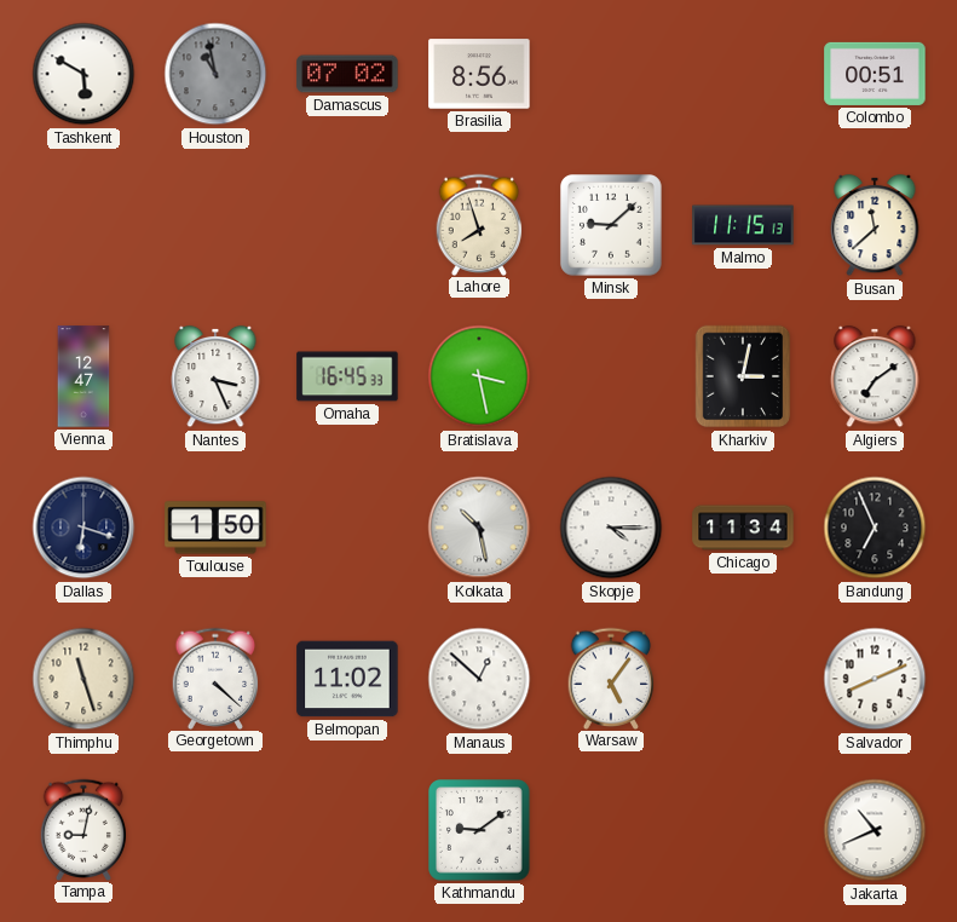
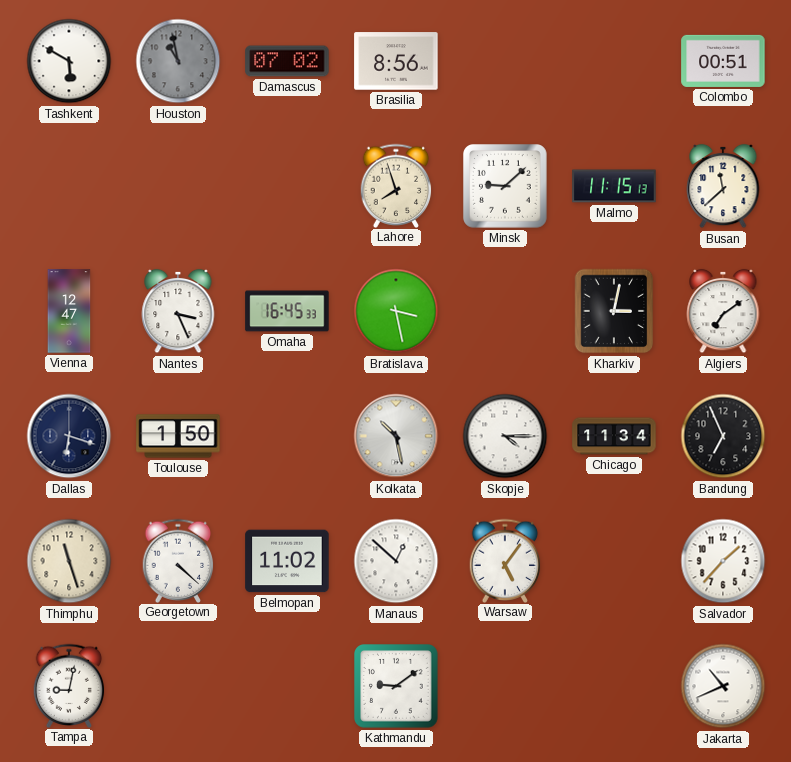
Salvador: 8:11 -> 1:37 (723, 561)
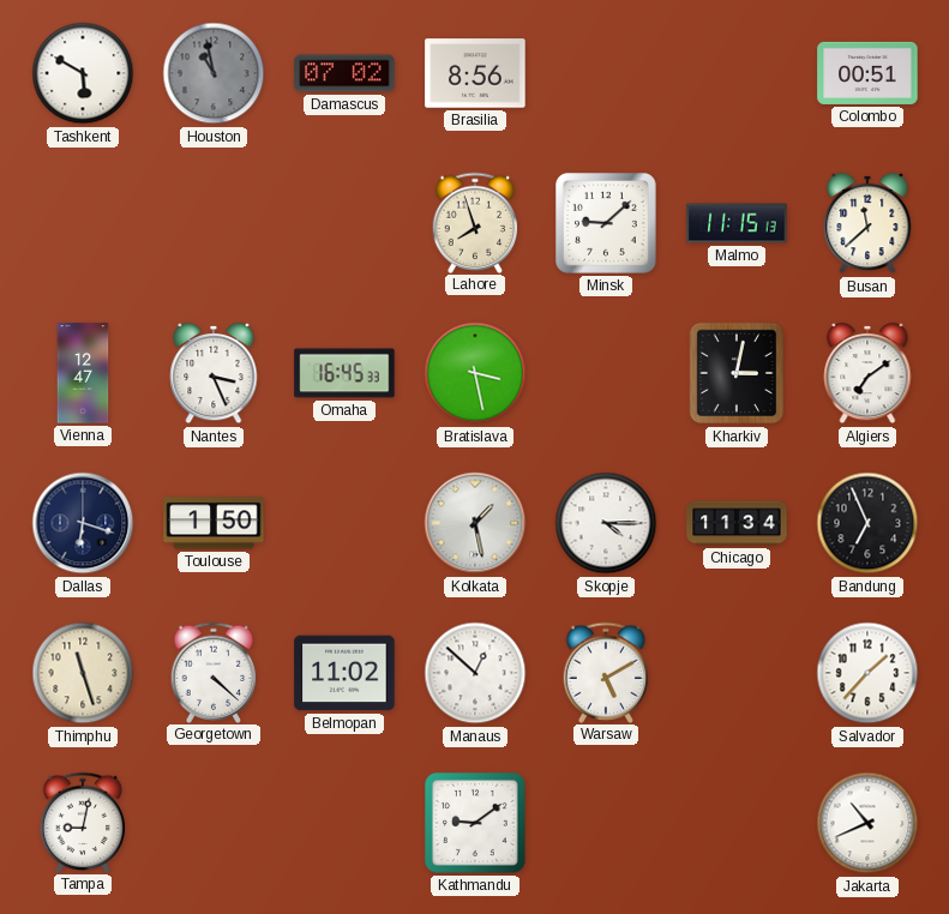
Kolkata: 10:28 -> 1:28 (475, 523)
Warsaw: 5:06 -> 5:10 (606, 672)
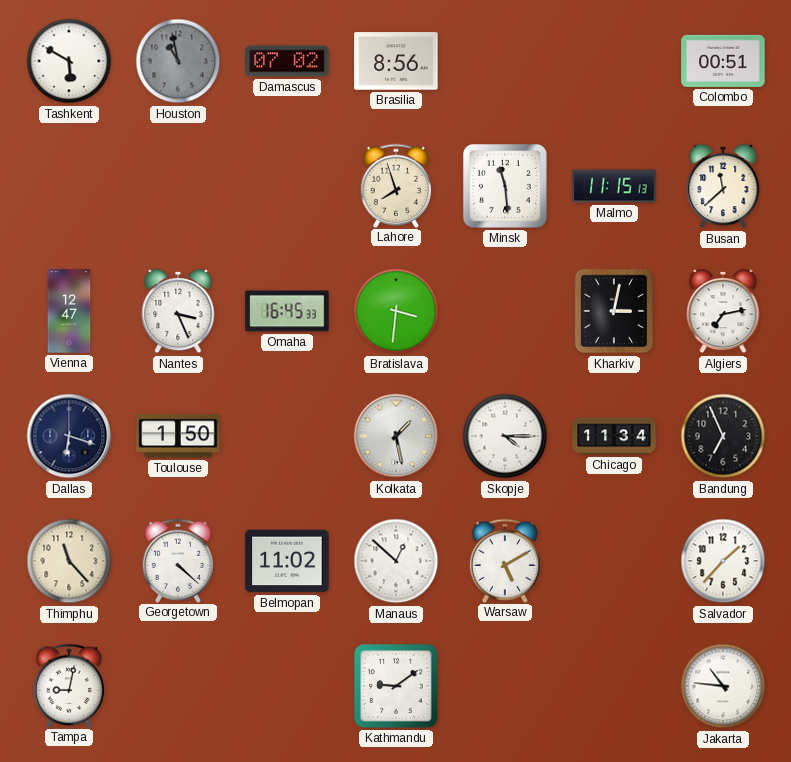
Minsk: 9:08 -> 11:29 (506, 187)
Bratislava: 3:28 -> 3:31 (396, 311)
Algiers: 7:09 -> 7:13 (723, 311)
Thimphu: 11:27 -> 11:23 (69, 561)
Jakarta: 10:41 -> 10:46 (723, 686)
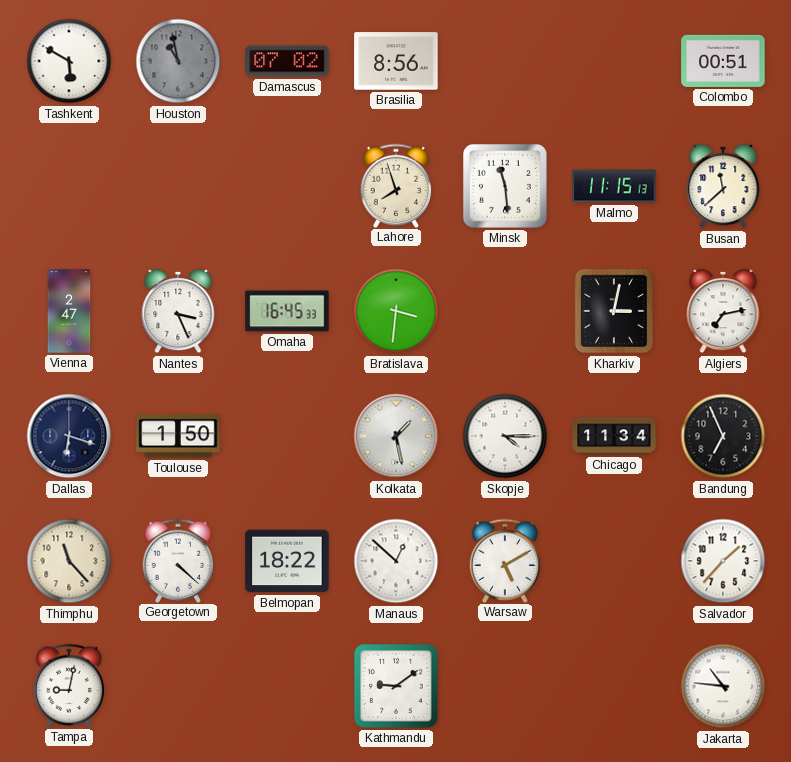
Vienna: 12:47 -> 2:47 (69, 311)
Belmopan: 11:02 -> 18:22 (287, 561)
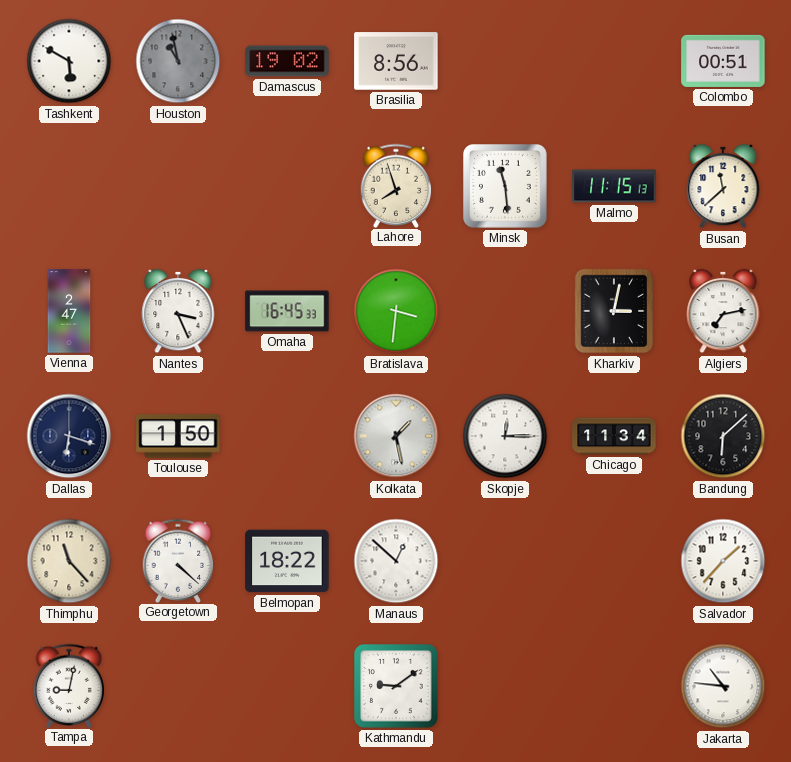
Damascus: 07:02 -> 19:02 (287, 61)
Skopje: 4:15 -> 12:15 (505, 436)
Bandung: 6:56 -> 6:08 (723, 436)
Warsaw: 5:10 -> none (505, 560)
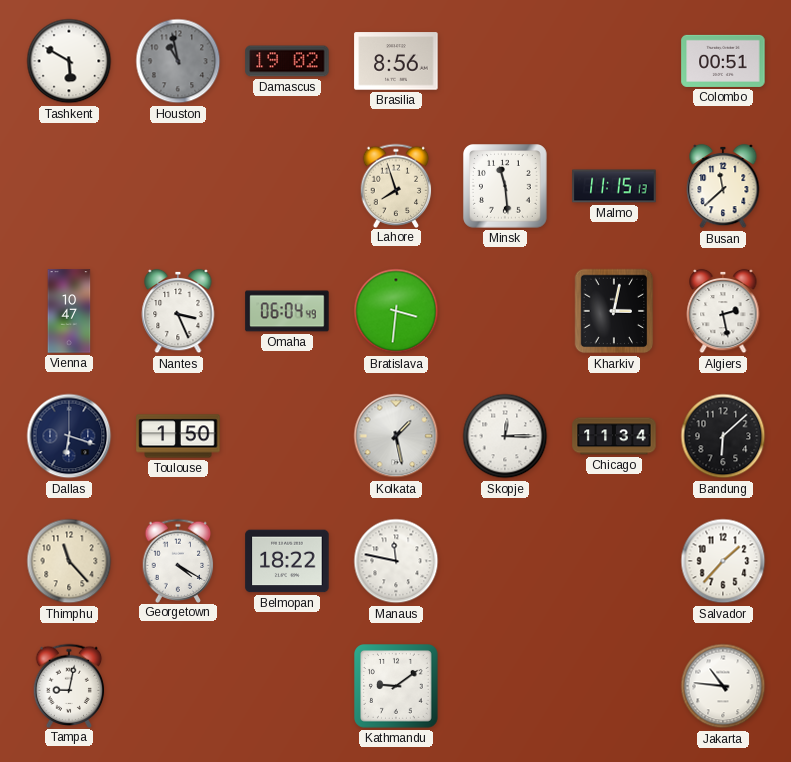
Vienna: 2:47 -> 10:47 (69, 311)
Omaha: 16:45 -> 06:04 (287, 311)
Algiers: 7:13 -> 2:28 (723, 311)
Georgetown: 4:22 -> 4:20 (178, 560)
Manaus: 12:52 -> 11:47 (396, 561)
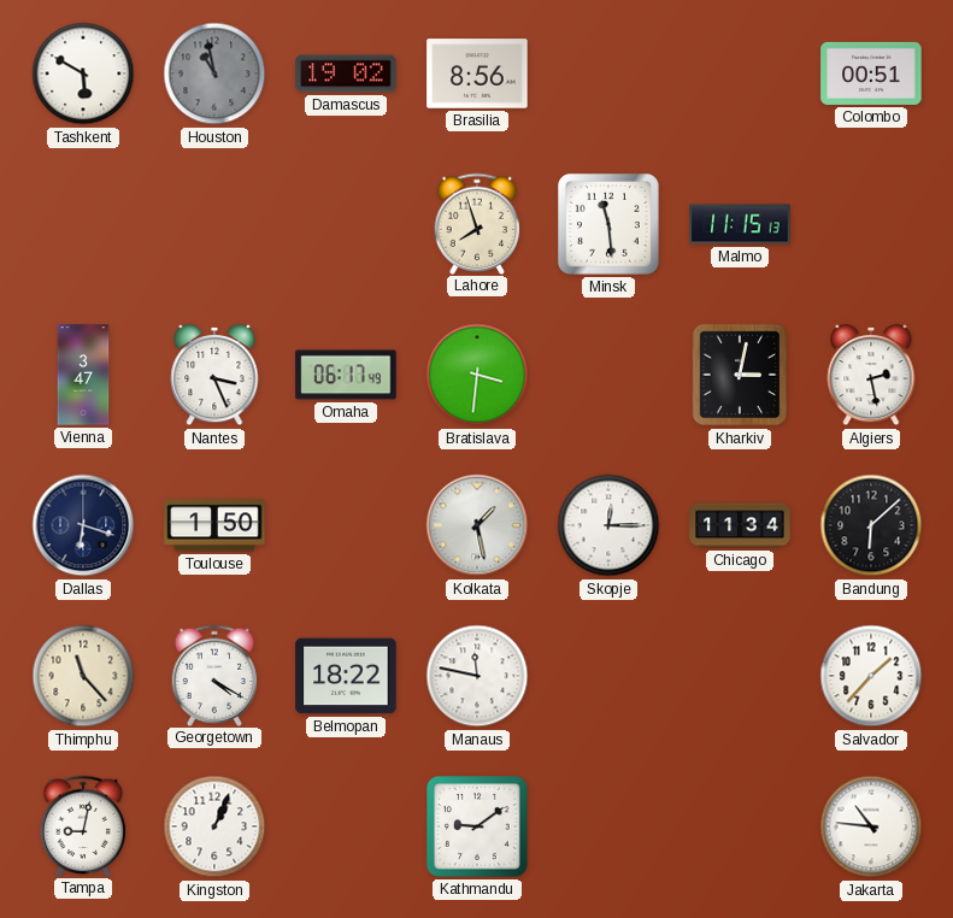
Busan: 11:38 -> none (723, 186)
Vienna: 10:47 -> 3:47 (83, 375)
Omaha: 06:04 -> 06:17 (346, 375)
Kingston: none -> 1:04 (214, 826)
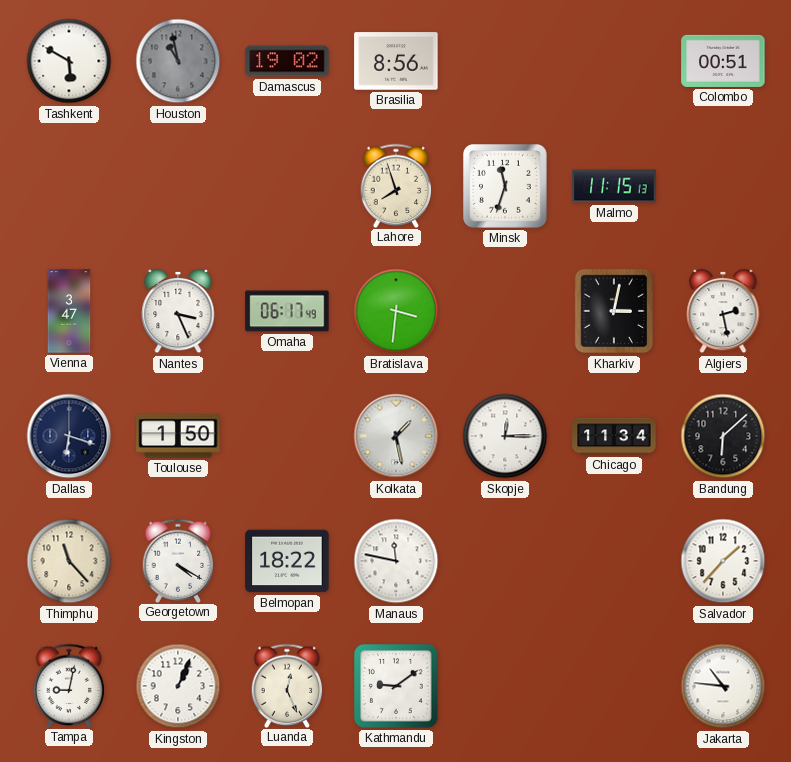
Minsk: 11:29 -> 11:33 (506, 187)
Luanda: none -> 12:26 (287, 685)
